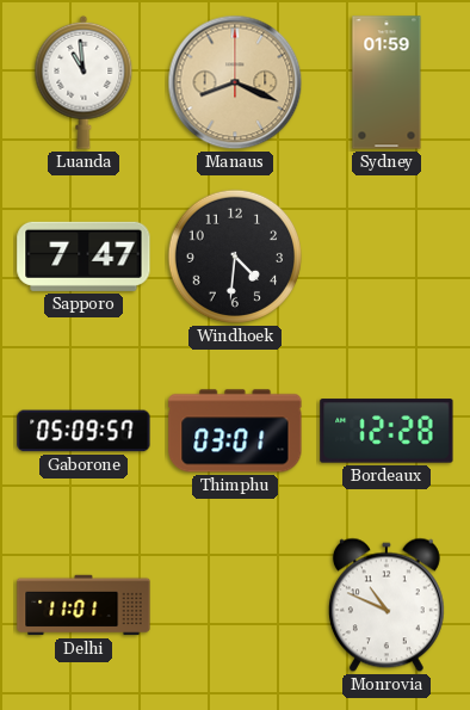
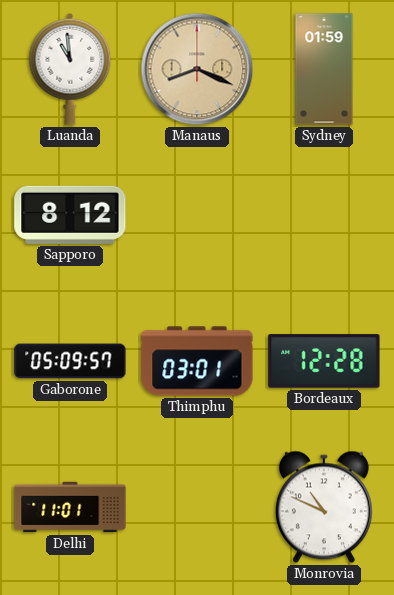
Sapporo: 7:47 -> 8:12 (70, 215)
Windhoek: 4:31 -> none (235, 257)
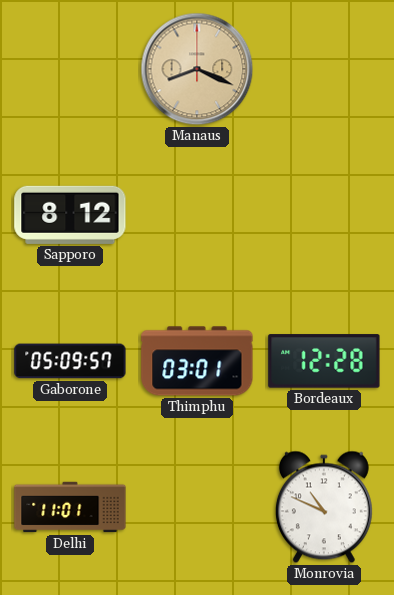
Luanda: 10:59 -> none (70, 69)
Sydney: 01:59 -> none (324, 69)
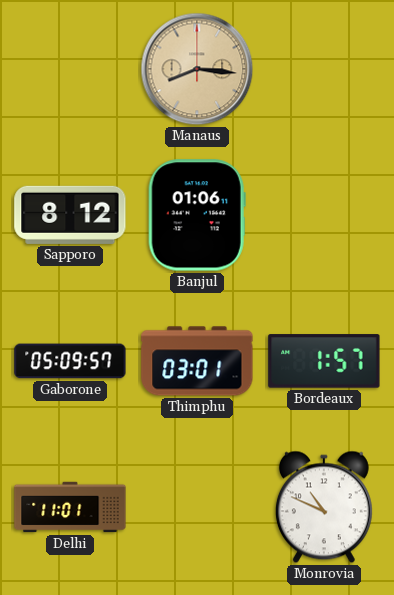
Manaus: 8:19 -> 8:16 (197, 69)
Banjul: none -> 01:06 (197, 215)
Bordeaux: 12:28 -> 1:57 (324, 361)
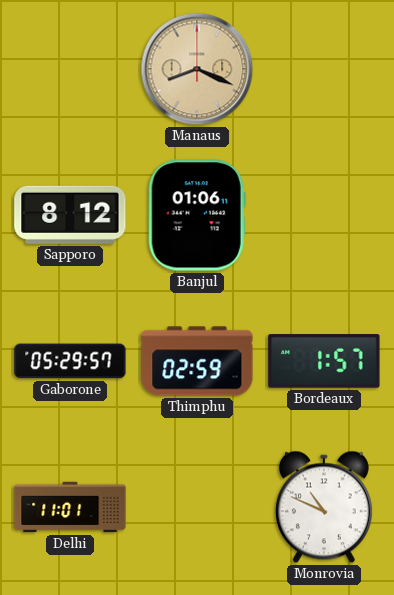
Manaus: 8:16 -> 8:19 (197, 69)
Gaborone: 05:09 -> 05:29 (70, 361)
Thimphu: 03:01 -> 02:59 (197, 361)
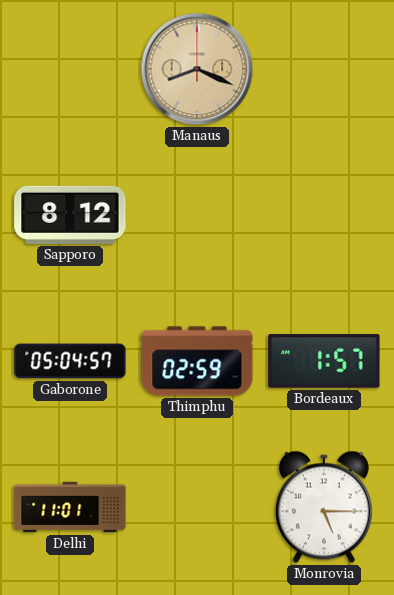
Banjul: 01:06 -> none (197, 215)
Gaborone: 05:29 -> 05:04 (70, 361)
Monrovia: 10:49 -> 5:15 (324, 507)
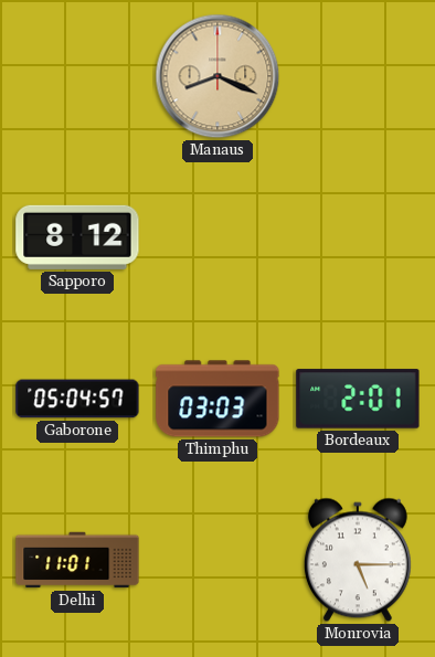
Thimphu: 02:59 -> 03:03 (217, 399)
Bordeaux: 1:57 -> 2:01 (358, 399)
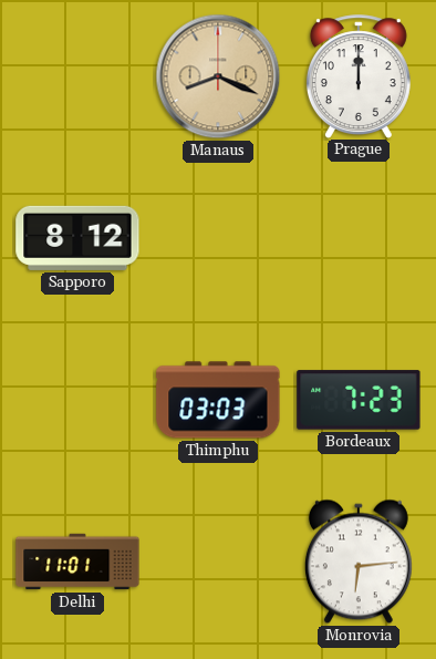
Prague: none -> 12:00 (359, 76)
Gaborone: 05:04 -> none (77, 399)
Bordeaux: 2:01 -> 7:23 (359, 400)
Monrovia: 5:15 -> 6:14 (359, 562)
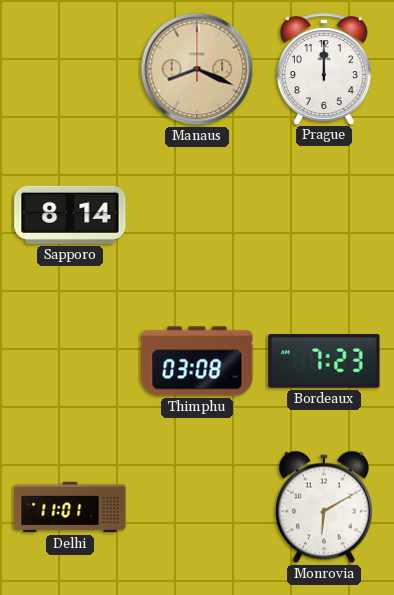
Sapporo: 8:12 -> 8:14 (70, 215)
Thimphu: 03:03 -> 03:08 (197, 361)
Monrovia: 6:14 -> 6:10 (324, 507)
